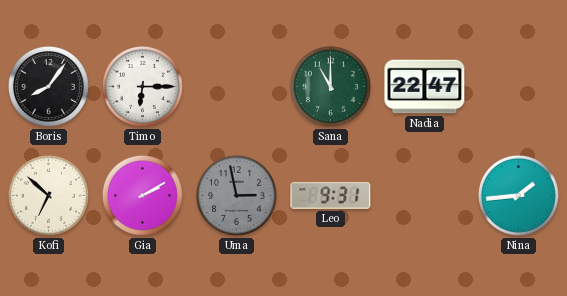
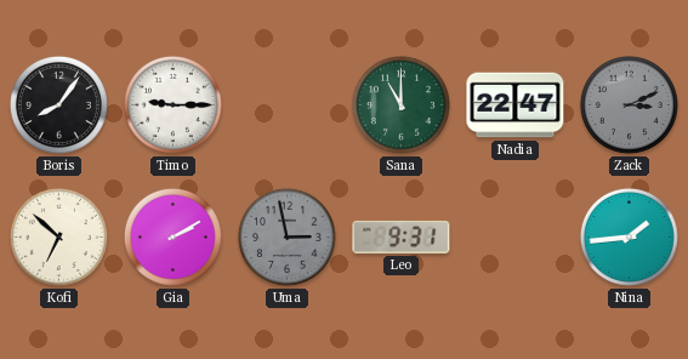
Timo: 6:15 -> 9:15 (172, 104)
Zack: none -> 3:11 (629, 104)
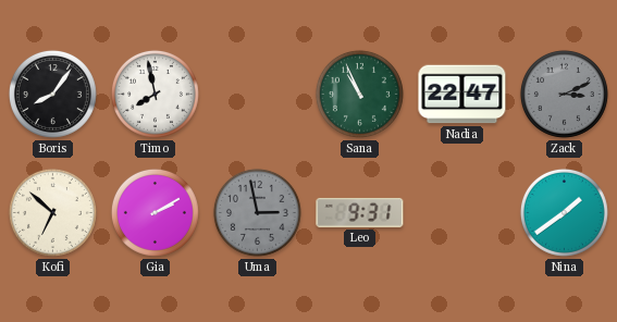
Timo: 9:15 -> 7:58 (155, 94)
Sana: 11:00 -> 10:56 (359, 94)
Nina: 1:44 -> 1:39 (564, 212)
